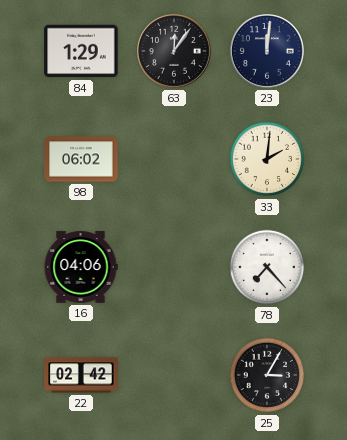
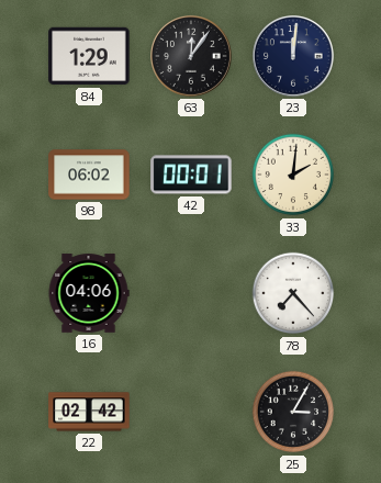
42: none -> 00:01 (191, 175)
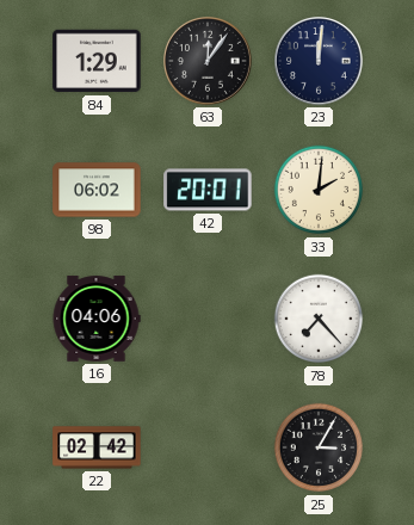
42: 00:01 -> 20:01 (208, 190)
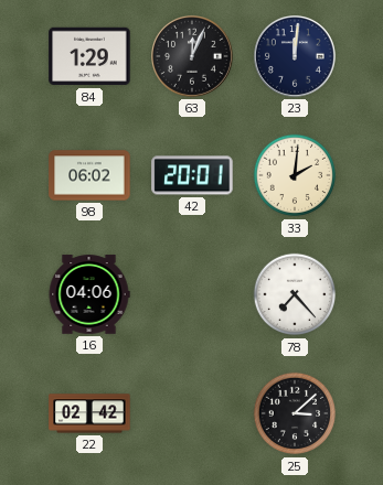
63: 12:06 -> 12:04 (193, 57)
25: 3:05 -> 3:08 (295, 413)
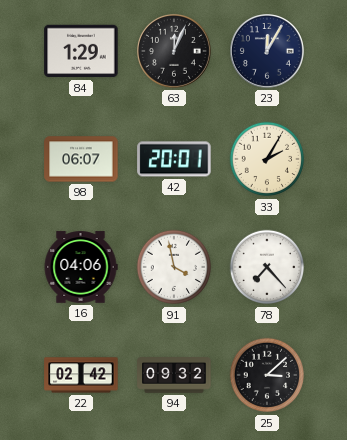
23: 12:01 -> 12:05 (268, 52)
98: 06:02 -> 06:07 (81, 159)
33: 2:01 -> 2:05 (267, 159)
91: none -> 3:58 (174, 267)
94: none -> 09:32 (174, 375)
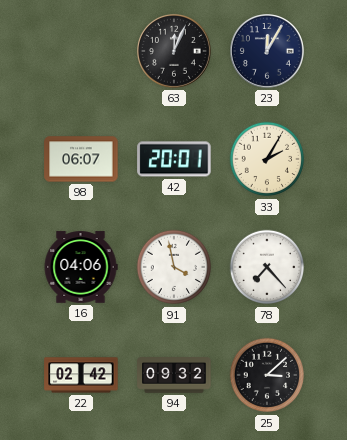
84: 1:29 -> none (81, 51)
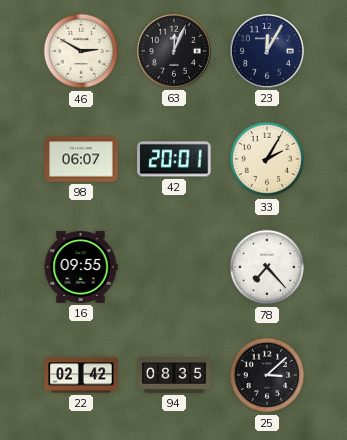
46: none -> 2:50 (81, 51)
16: 04:06 -> 09:55 (81, 267)
91: 3:58 -> none (174, 267)
94: 09:32 -> 08:35 (174, 375)
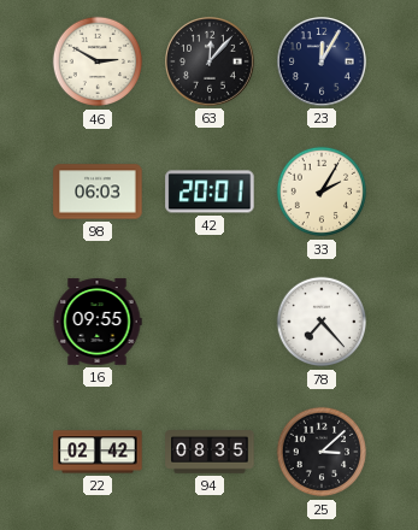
63: 12:04 -> 12:07 (211, 63)
98: 06:07 -> 06:03 (98, 192)
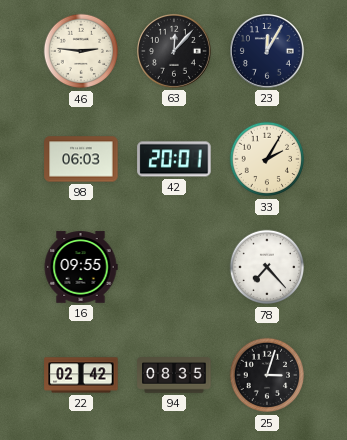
46: 2:50 -> 2:46 (81, 51)
25: 3:08 -> 3:03 (267, 375)
